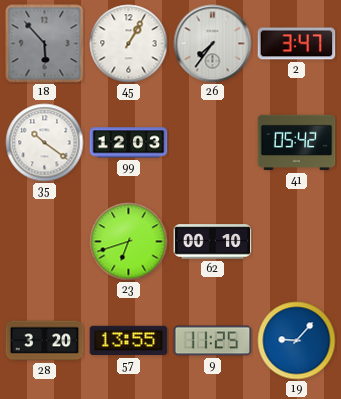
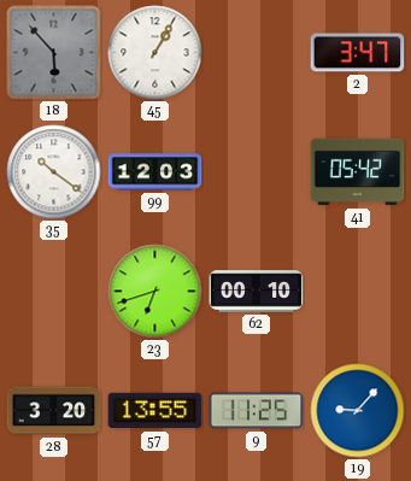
26: 7:36 -> none (213, 44)
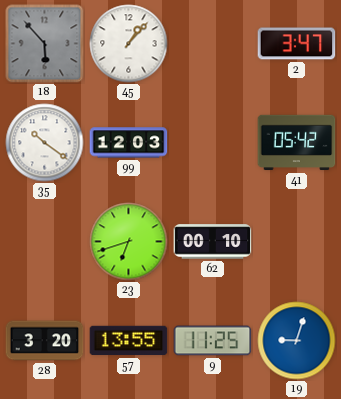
45: 1:05 -> 1:07 (129, 44)
19: 9:07 -> 9:03 (297, 341)
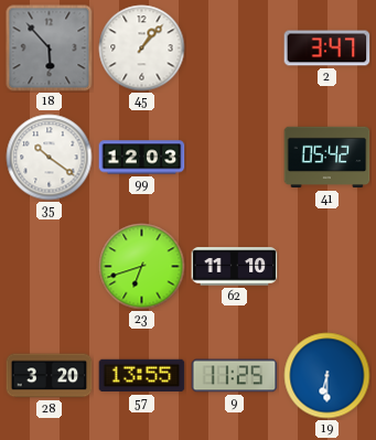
62: 00:10 -> 11:10 (235, 267)
19: 9:03 -> 6:30 (327, 376)
